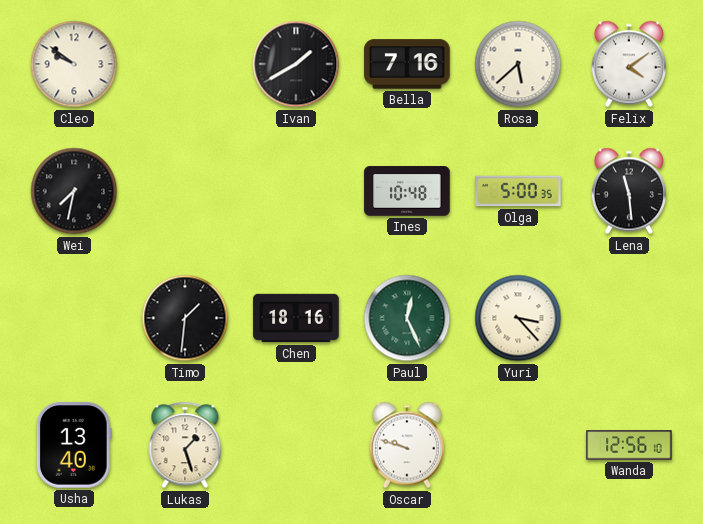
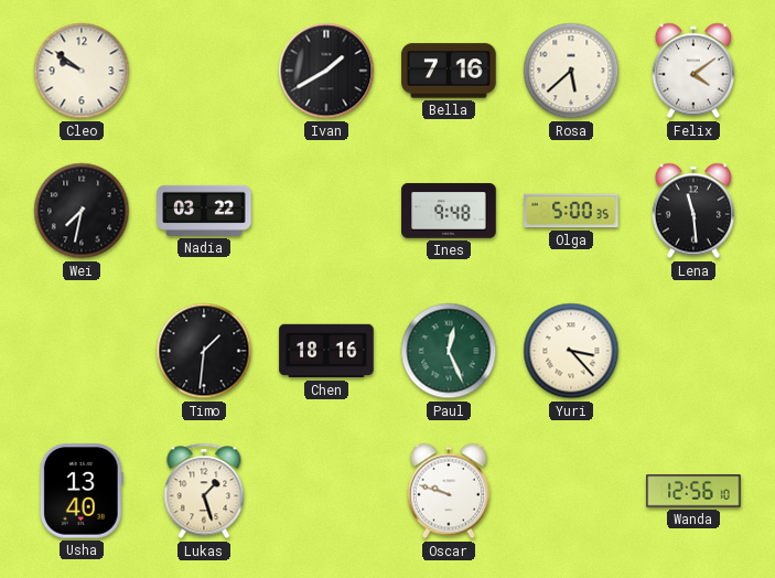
Nadia: none -> 03:22 (204, 211)
Ines: 10:48 -> 9:48 (449, 211)
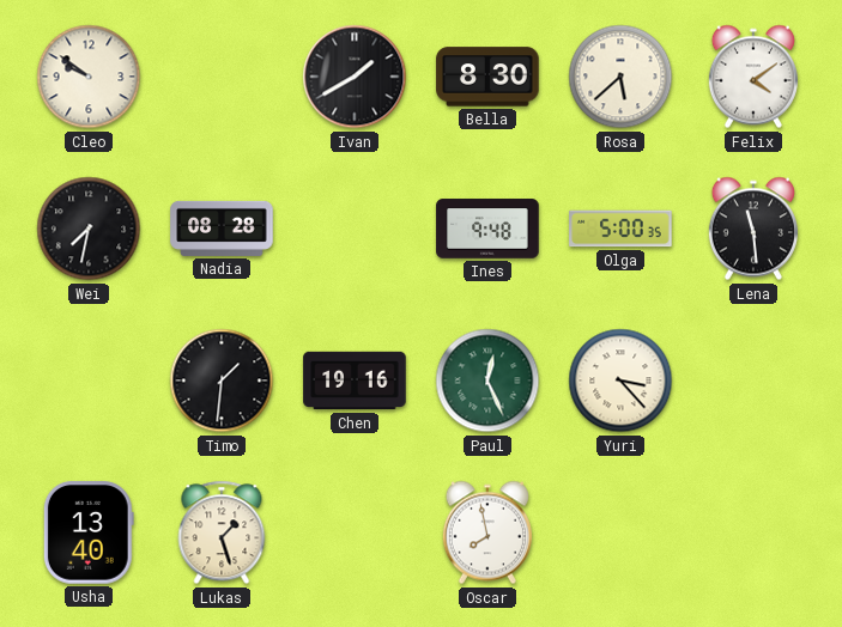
Bella: 7:16 -> 8:30 (487, 77)
Nadia: 03:22 -> 08:28 (222, 229)
Chen: 18:16 -> 19:16 (355, 381)
Oscar: 9:48 -> 7:58 (487, 532)
Wanda: 12:56 -> none (693, 491)
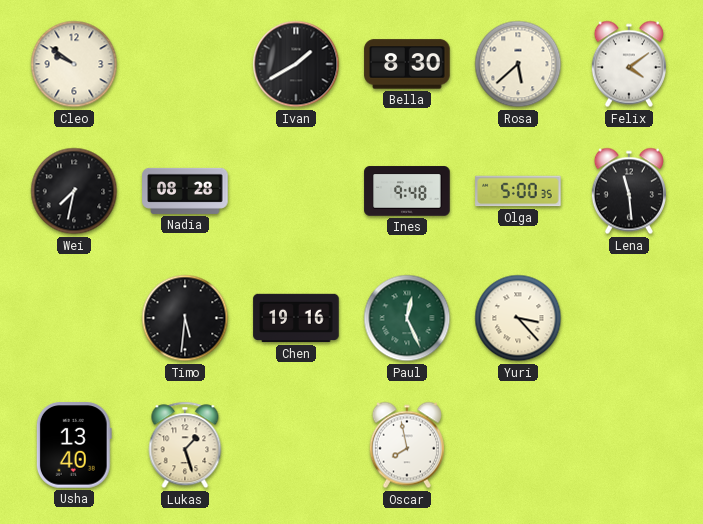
Timo: 1:31 -> 5:31 (185, 318)
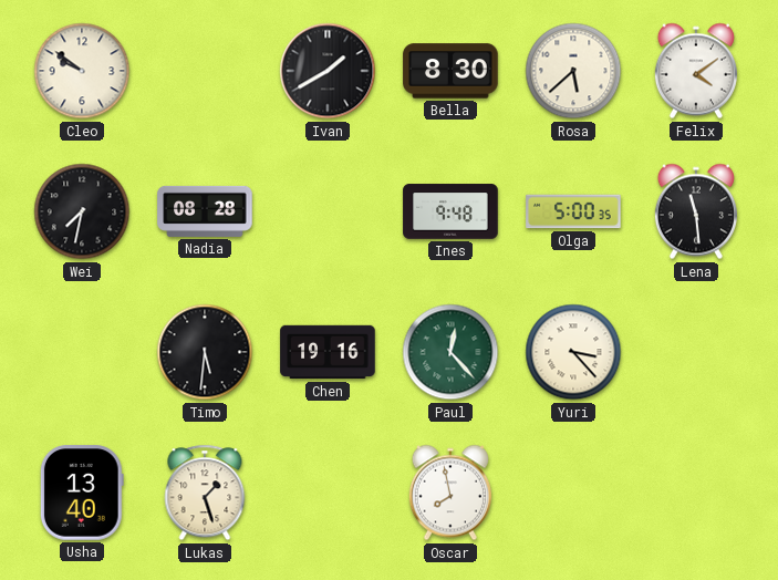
Paul: 12:26 -> 12:23 (450, 352)
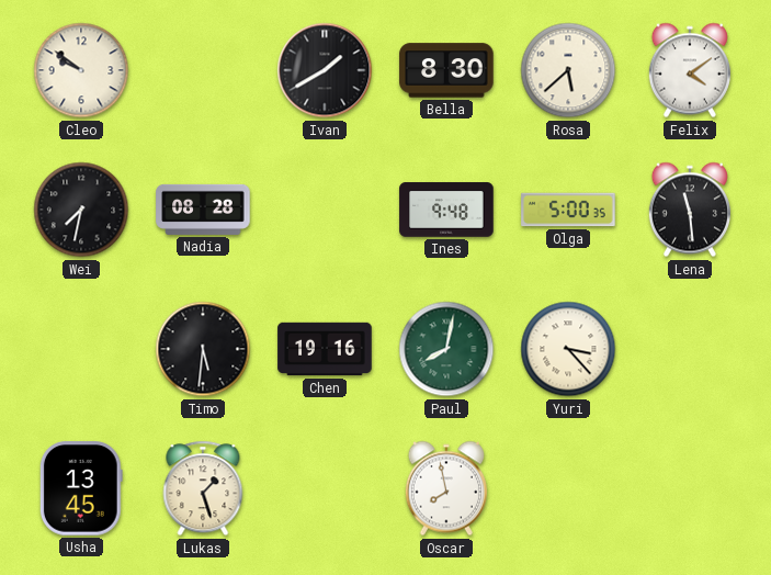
Paul: 12:23 -> 8:02 (446, 349)
Usha: 13:40 -> 13:45 (81, 488)
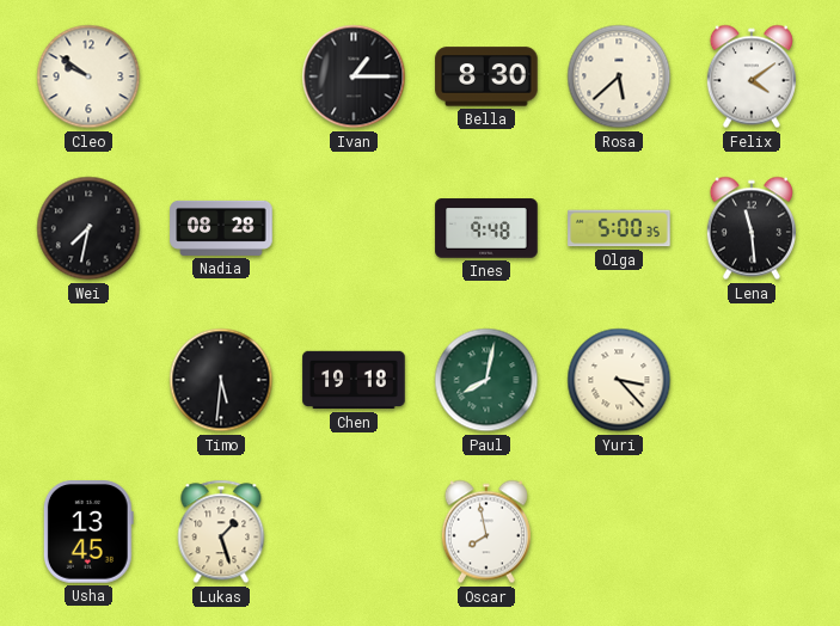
Ivan: 1:40 -> 1:15 (354, 76)
Chen: 19:16 -> 19:18 (354, 380)
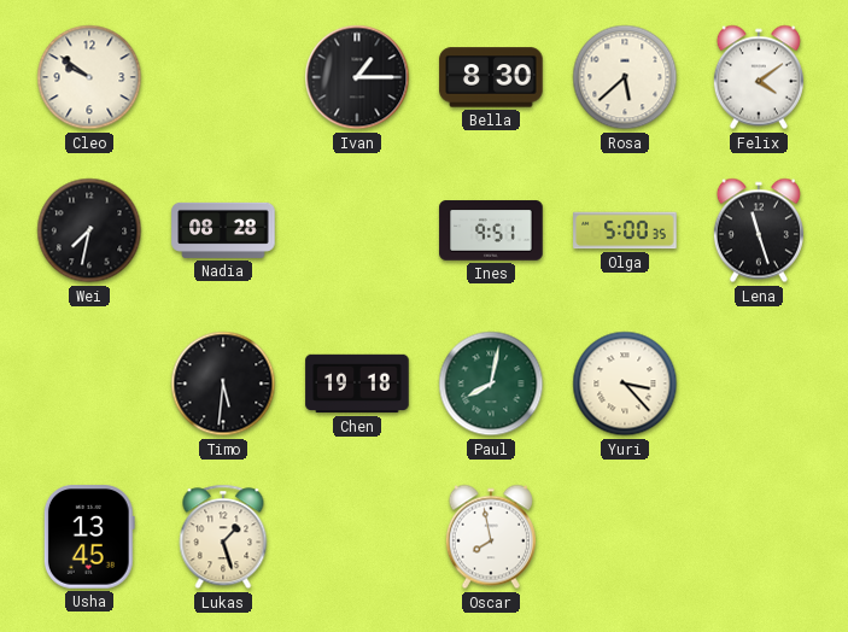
Ines: 9:48 -> 9:51 (491, 230)
Lena: 11:29 -> 11:27 (759, 230)
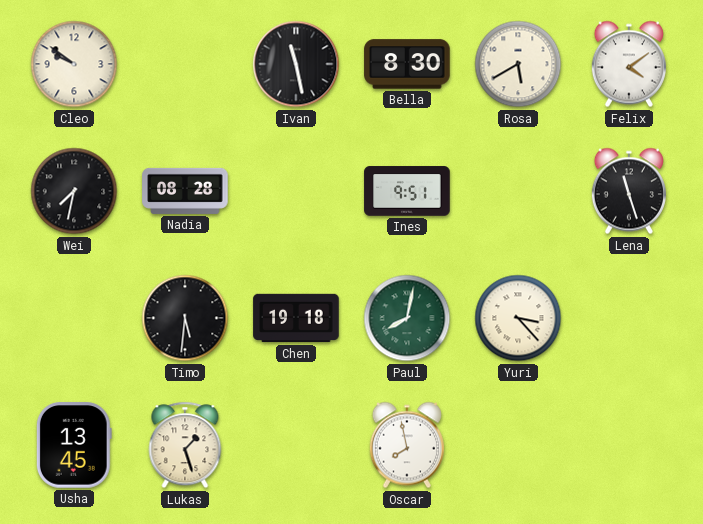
Ivan: 1:15 -> 11:28 (296, 64)
Rosa: 5:38 -> 5:40 (518, 64)
Olga: 5:00 -> none (625, 230)
